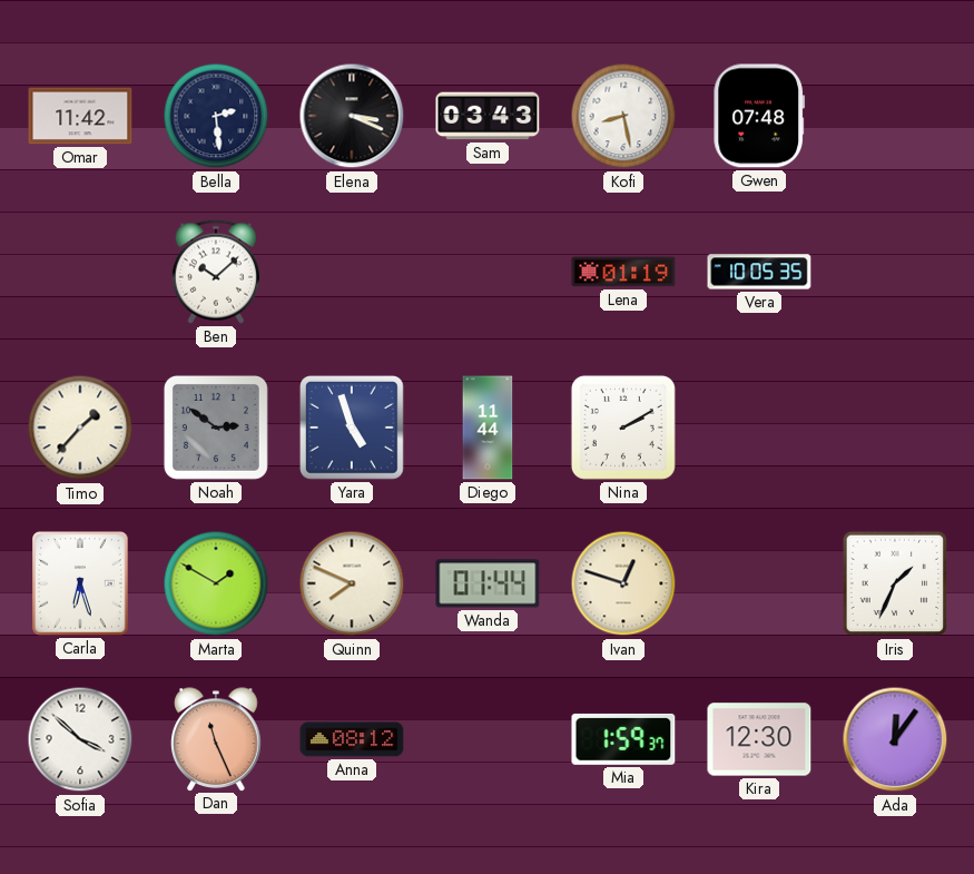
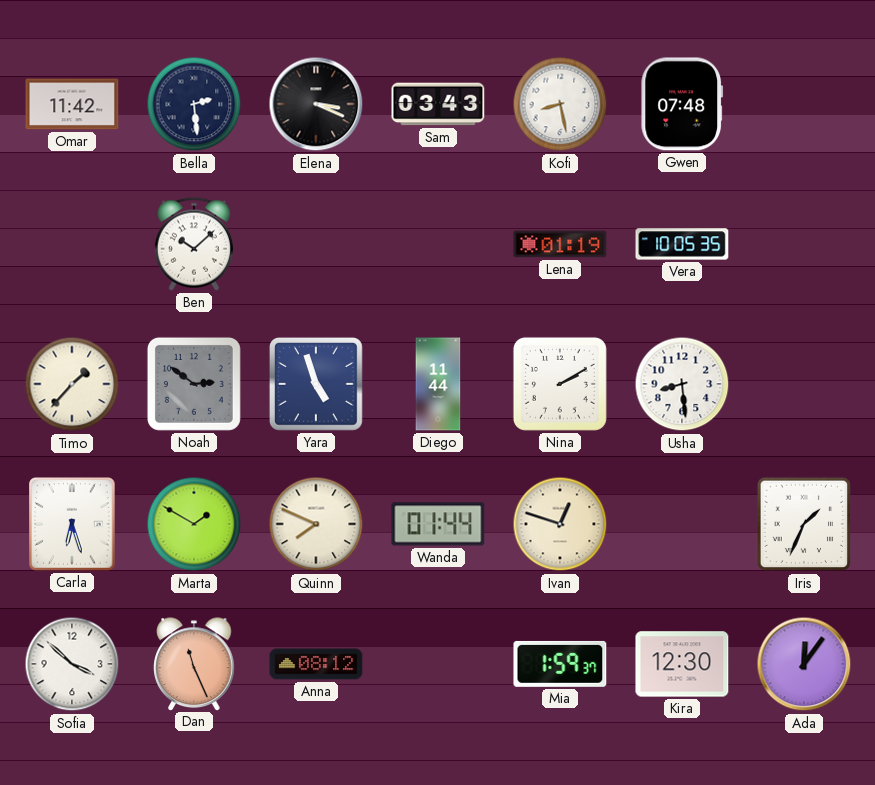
Usha: none -> 8:29 (682, 384)
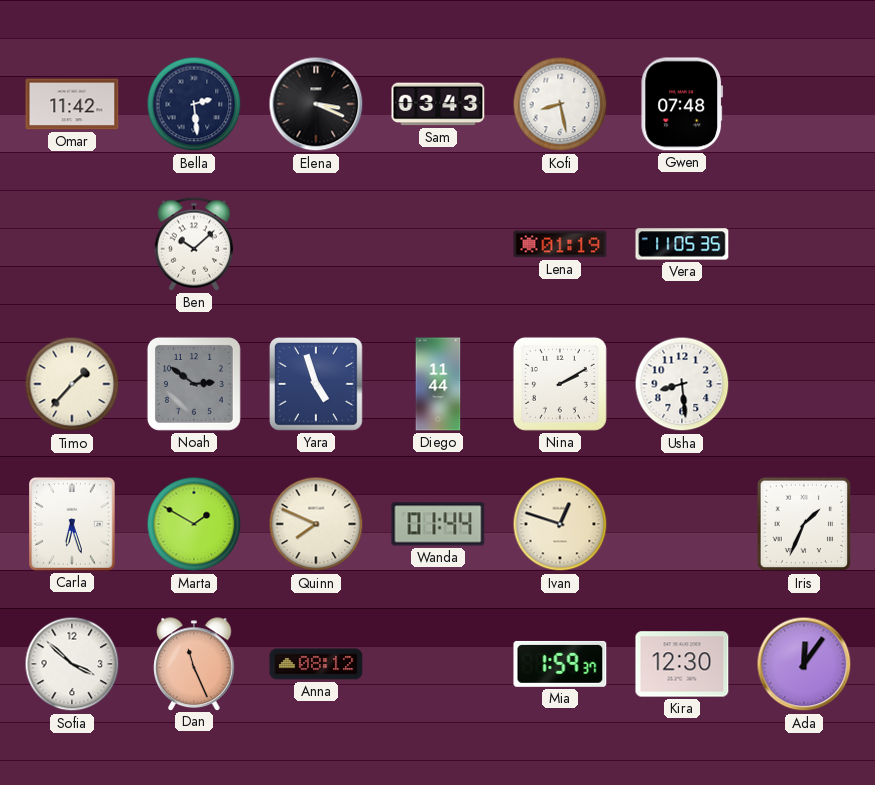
Vera: 10:05 -> 11:05 (682, 244)
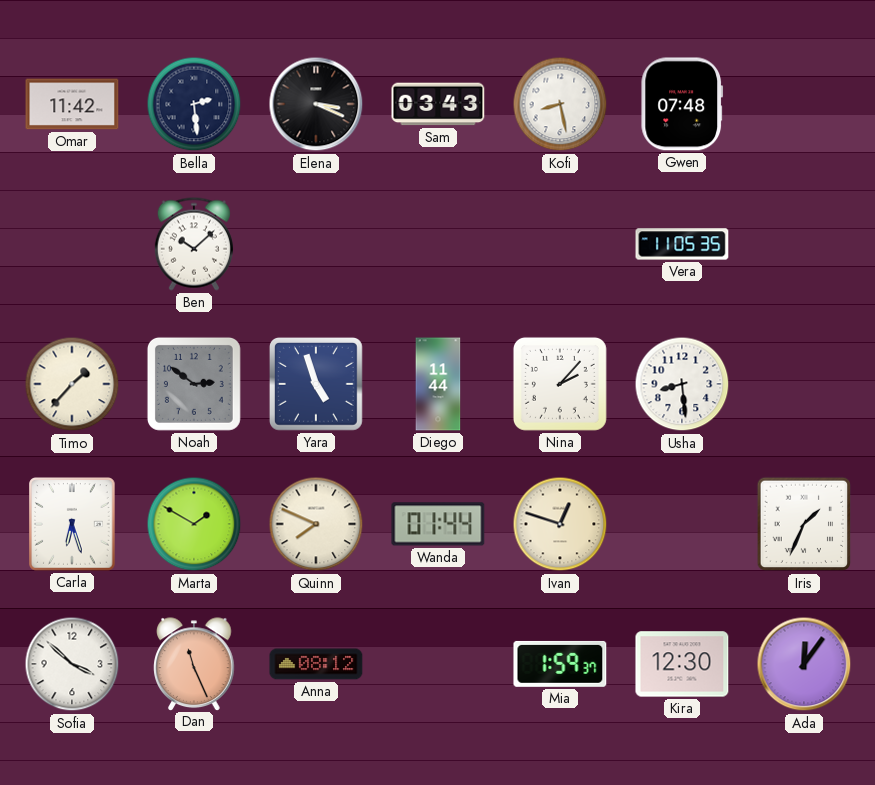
Lena: 01:19 -> none (560, 244)
Nina: 2:10 -> 2:07 (560, 384)
